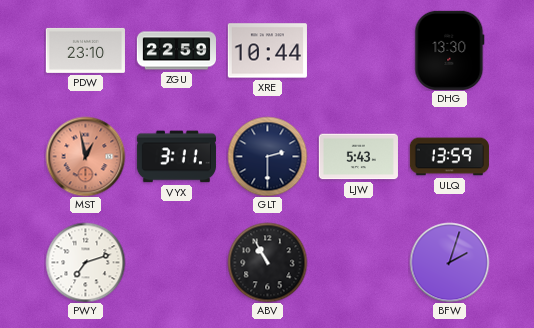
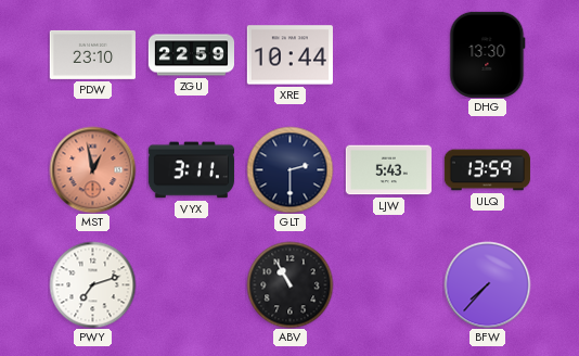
BFW: 2:03 -> 7:37 (487, 284)
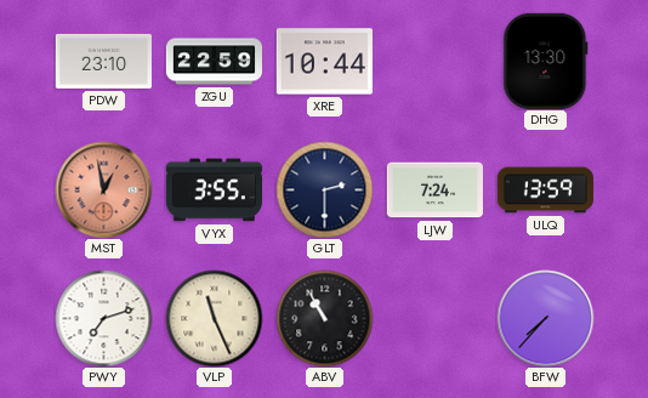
VYX: 3:11 -> 3:55 (214, 191)
LJW: 5:43 -> 7:24 (434, 191)
VLP: none -> 11:26 (214, 318)
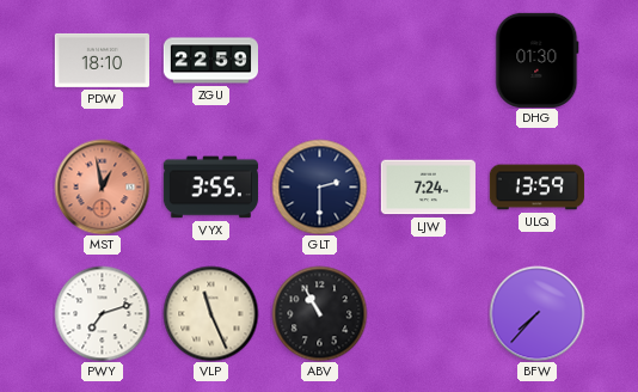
PDW: 23:10 -> 18:10 (102, 60)
XRE: 10:44 -> none (324, 62)
DHG: 13:30 -> 01:30 (538, 60)
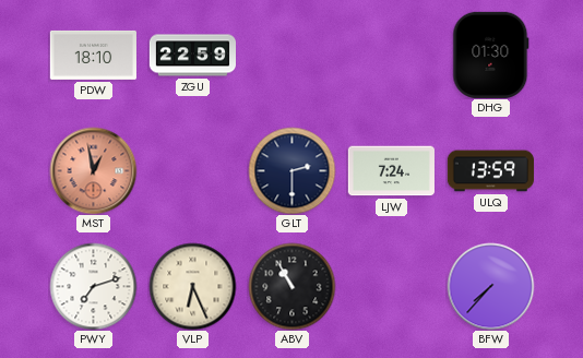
VYX: 3:55 -> none (210, 188)
VLP: 11:26 -> 6:26 (192, 286)
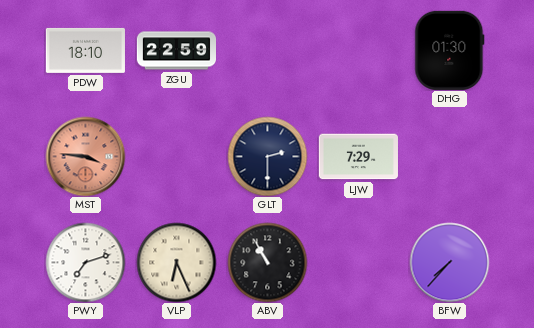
MST: 12:58 -> 3:46 (85, 156)
LJW: 7:24 -> 7:29 (358, 157)
ULQ: 13:59 -> none (490, 171)
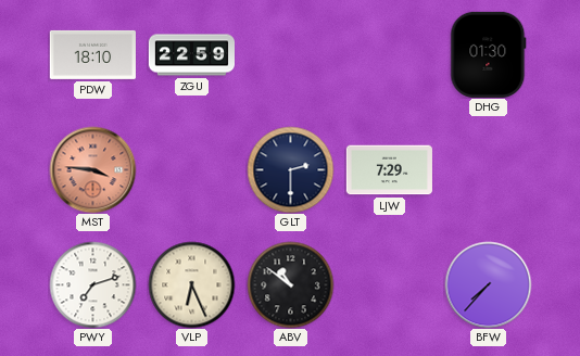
ABV: 10:55 -> 10:51 (290, 284)
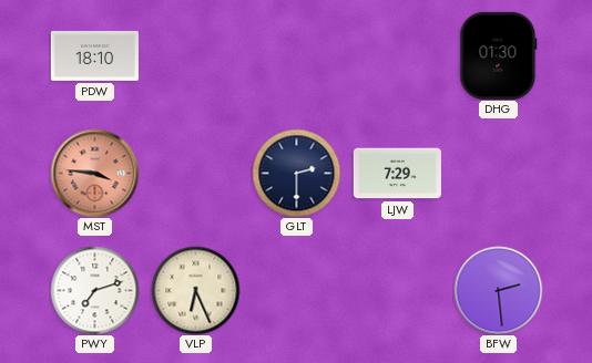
ZGU: 22:59 -> none (191, 55)
ABV: 10:51 -> none (290, 284)
BFW: 7:37 -> 2:29 (498, 290)
